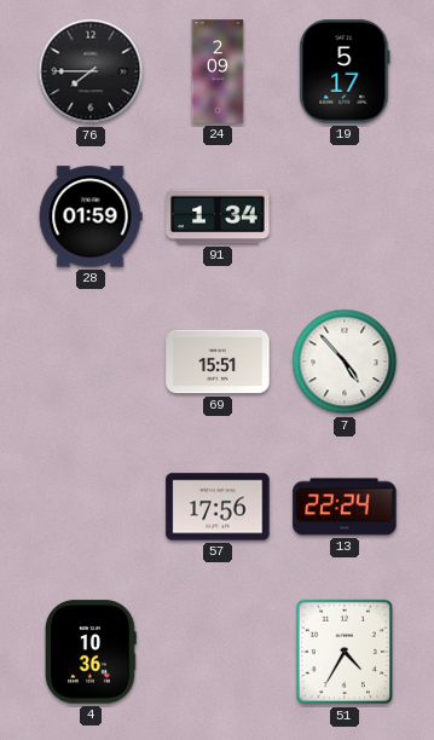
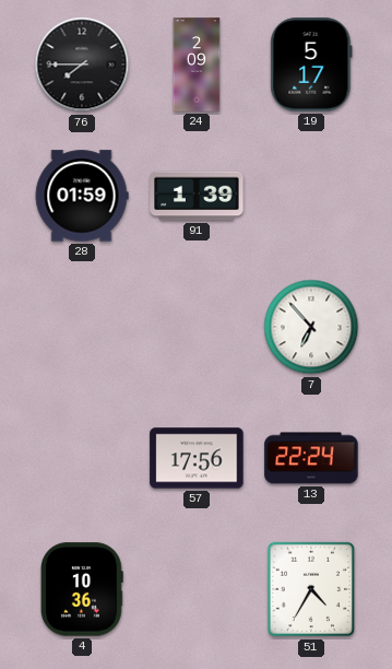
91: 1:34 -> 1:39 (197, 196)
69: 15:51 -> none (218, 362)
7: 4:53 -> 6:53 (311, 327)
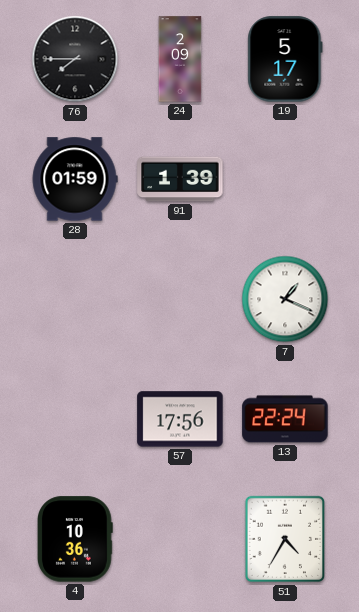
7: 6:53 -> 1:19 (285, 299)
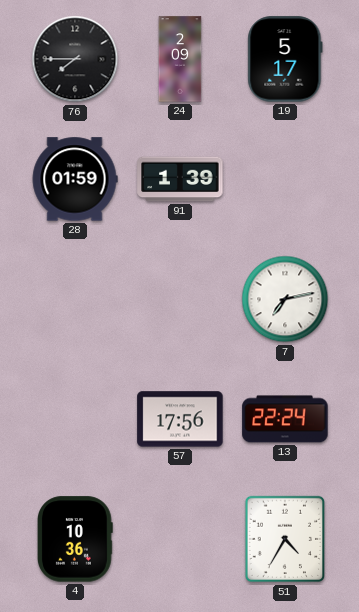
7: 1:19 -> 7:13 (285, 299)
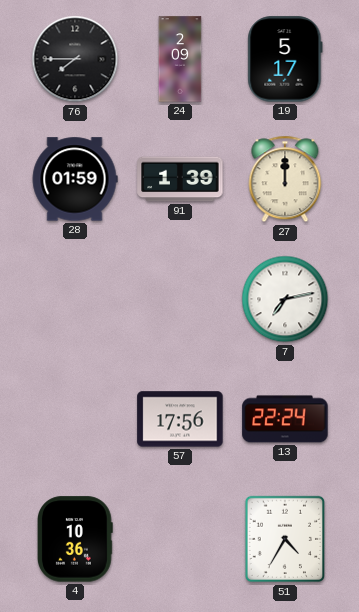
27: none -> 12:00 (285, 179)
